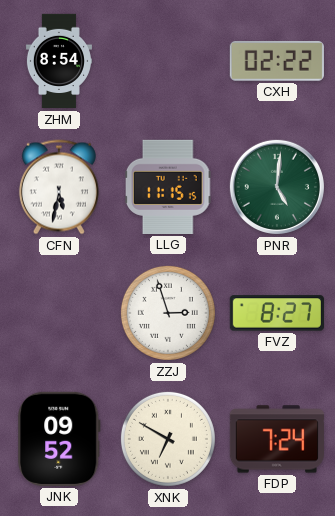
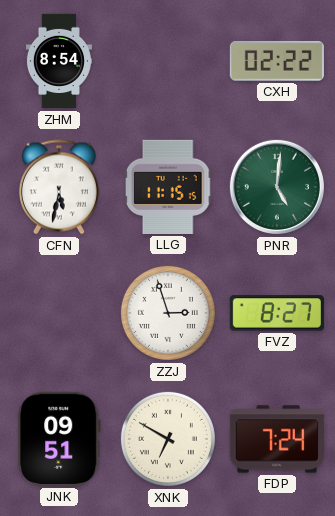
JNK: 09:52 -> 09:51 (59, 439)
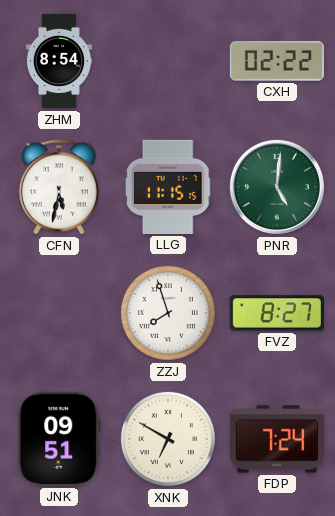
ZZJ: 2:57 -> 7:57 (168, 313)
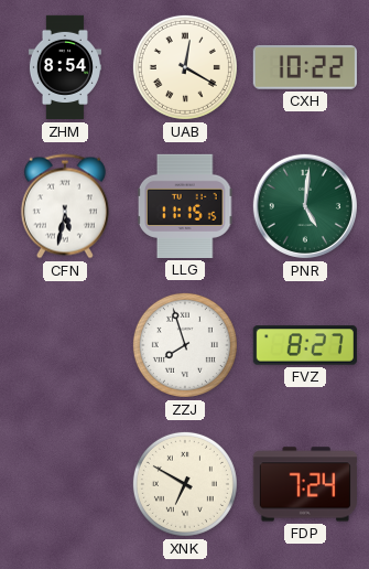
UAB: none -> 12:20 (185, 67)
CXH: 02:22 -> 10:22 (305, 67)
JNK: 09:51 -> none (59, 439)
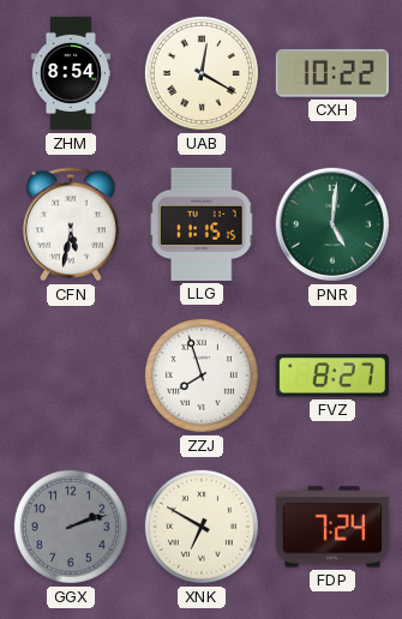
GGX: none -> 2:12 (71, 527)
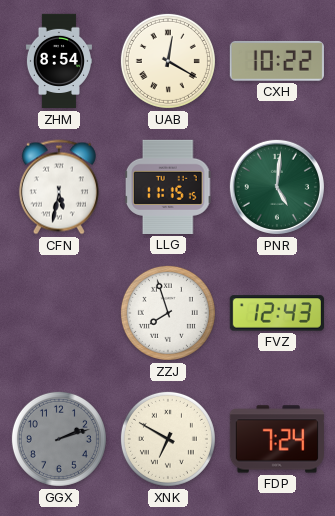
FVZ: 8:27 -> 12:43 (277, 313)
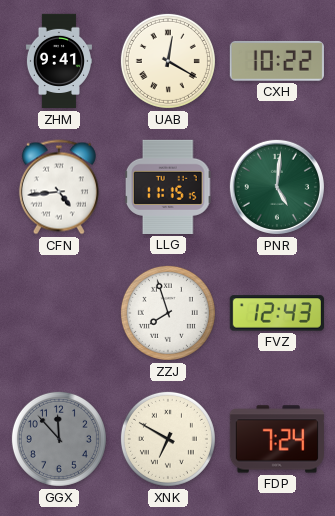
ZHM: 8:54 -> 9:41 (59, 61)
CFN: 5:32 -> 4:44 (59, 187)
GGX: 2:12 -> 11:53 (59, 439)
